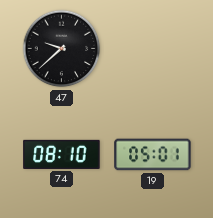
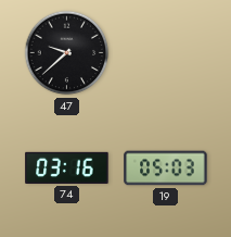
74: 08:10 -> 03:16 (67, 167)
19: 05:01 -> 05:03 (166, 169)
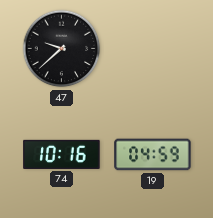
74: 03:16 -> 10:16 (62, 154)
19: 05:03 -> 04:59 (153, 155)
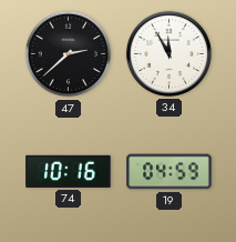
47: 9:38 -> 2:38 (69, 54)
34: none -> 11:55 (168, 53)
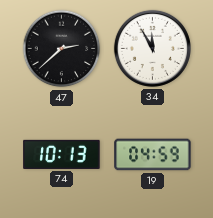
74: 10:16 -> 10:13 (62, 154)
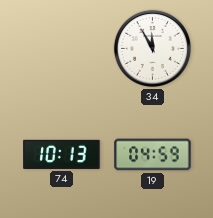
47: 2:38 -> none (62, 49)
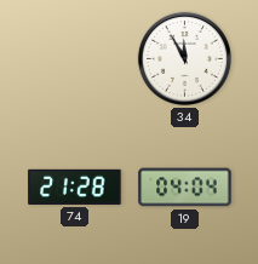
74: 10:13 -> 21:28 (75, 186)
19: 04:59 -> 04:04 (185, 188)
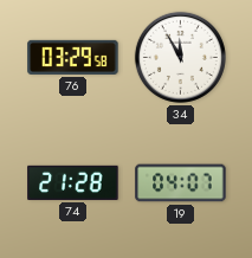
76: none -> 03:29 (73, 57)
19: 04:04 -> 04:07 (181, 183)
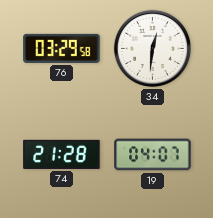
34: 11:55 -> 12:31 (152, 48)
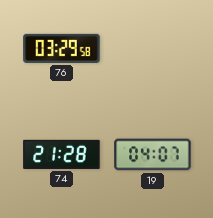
34: 12:31 -> none (152, 48)
